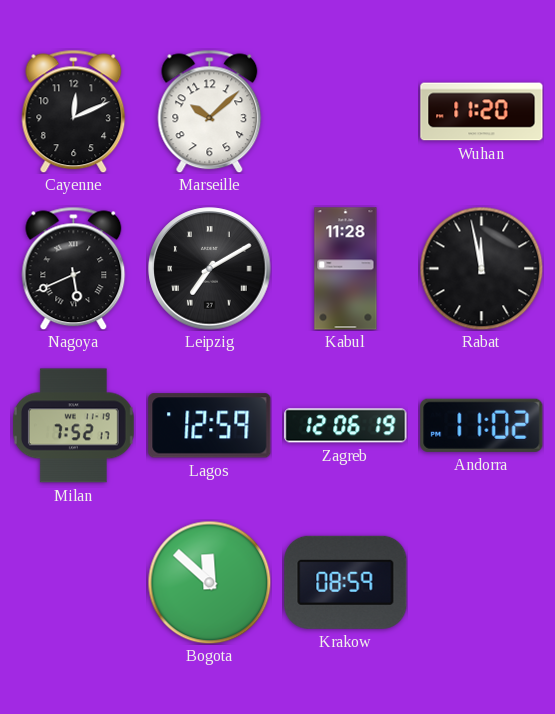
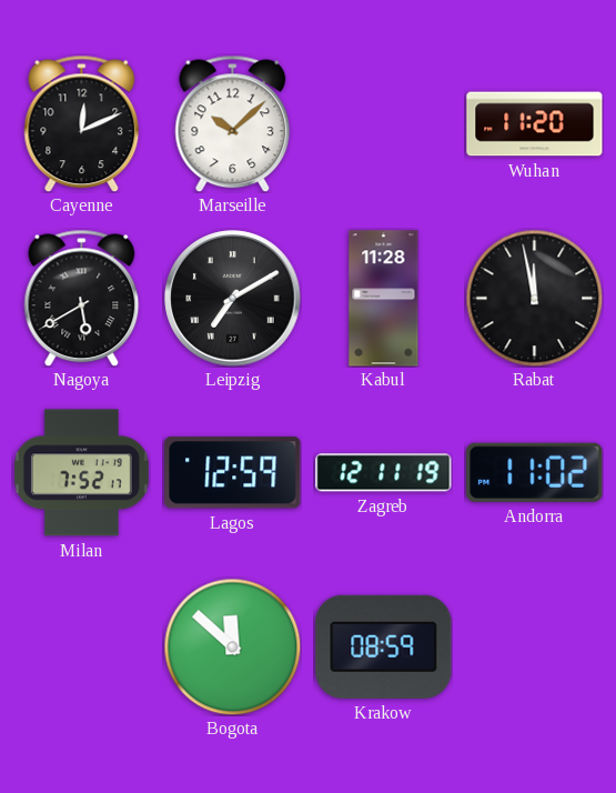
Nagoya: 5:41 -> 5:40 (82, 298)
Zagreb: 12:06 -> 12:11 (384, 473)
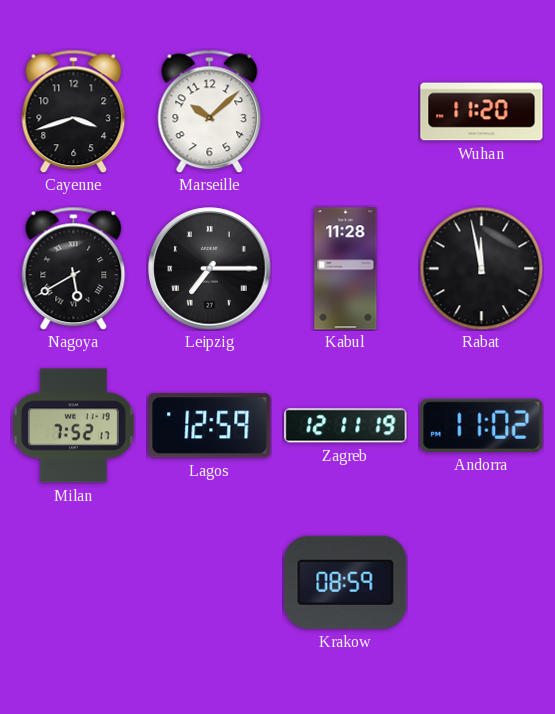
Cayenne: 12:11 -> 3:42 (74, 111)
Leipzig: 7:10 -> 7:15 (210, 269)
Bogota: 11:52 -> none (232, 646)
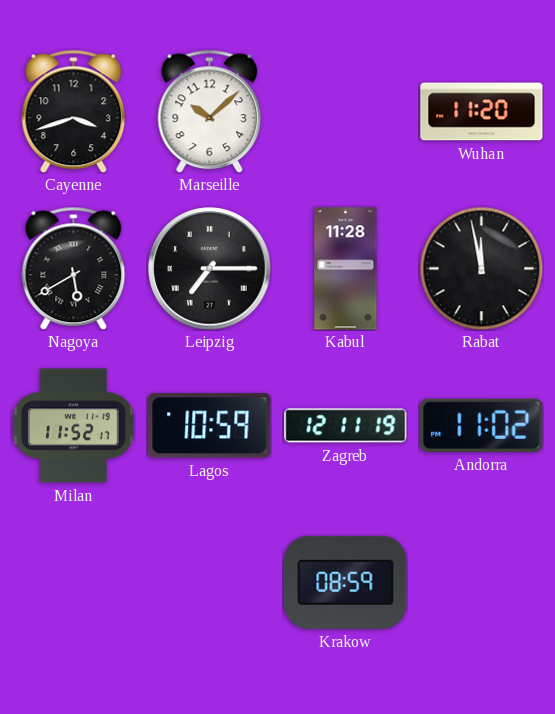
Milan: 7:52 -> 11:52 (73, 426)
Lagos: 12:59 -> 10:59 (210, 426)
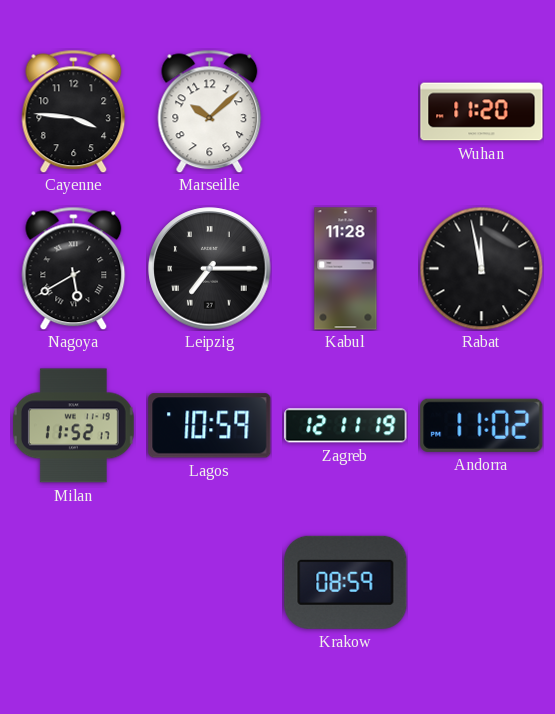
Cayenne: 3:42 -> 3:46 (74, 111)
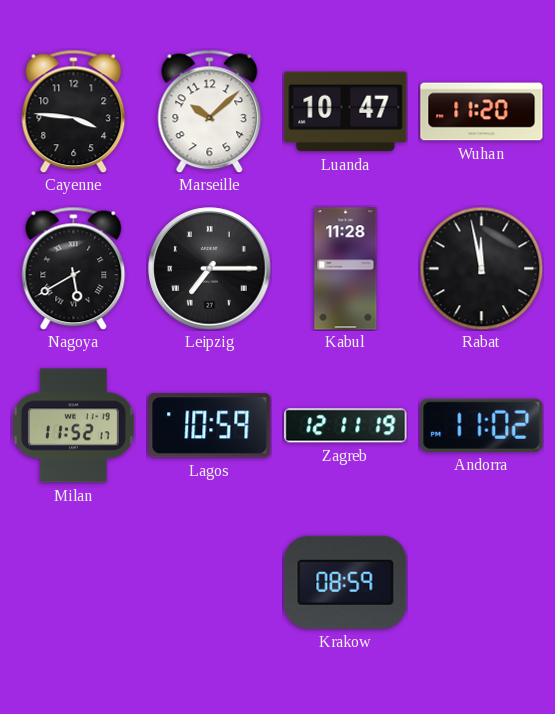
Luanda: none -> 10:47 (346, 112)
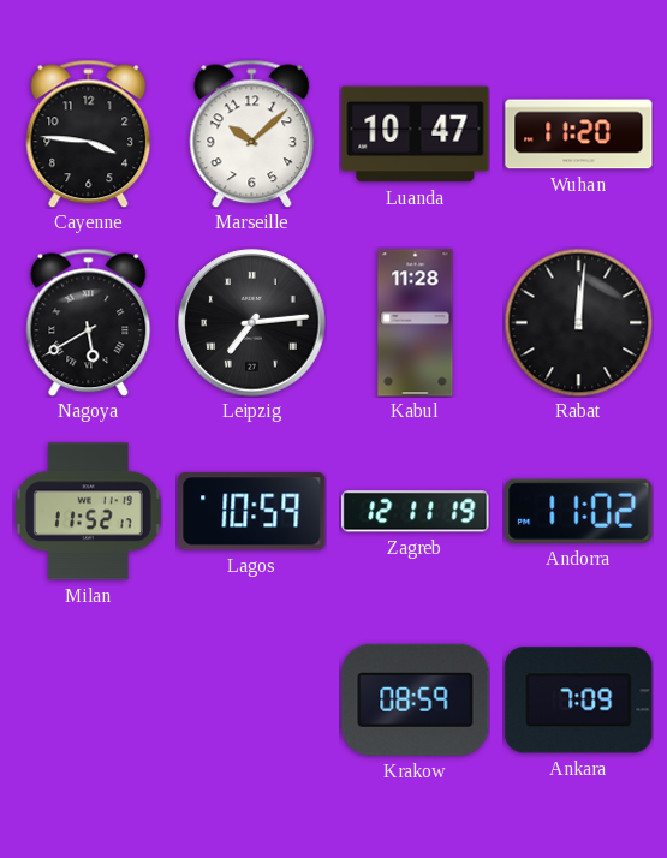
Leipzig: 7:15 -> 7:14 (252, 323)
Rabat: 11:58 -> 12:01 (578, 322)
Ankara: none -> 7:09 (579, 701)
